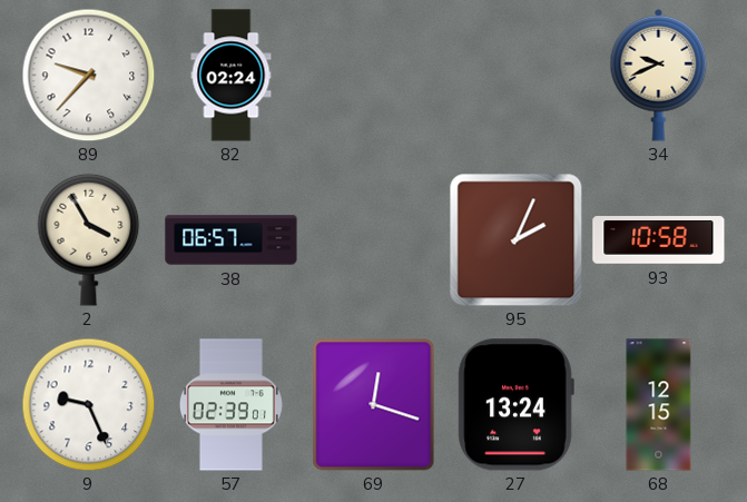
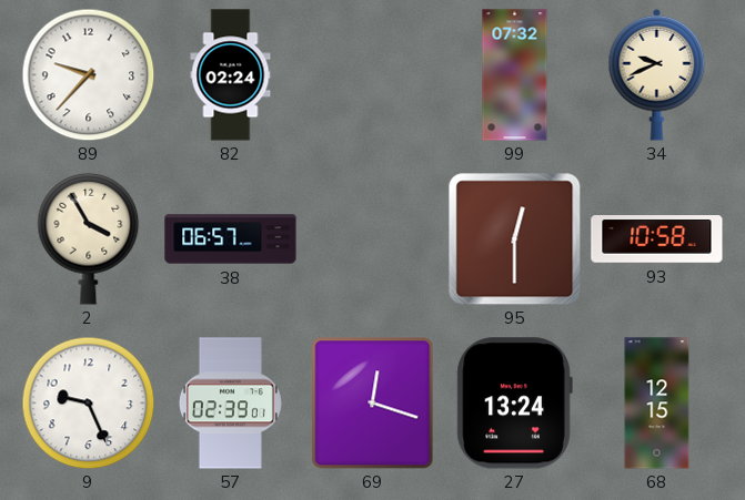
99: none -> 07:32 (515, 75)
95: 2:04 -> 12:30 (514, 238)
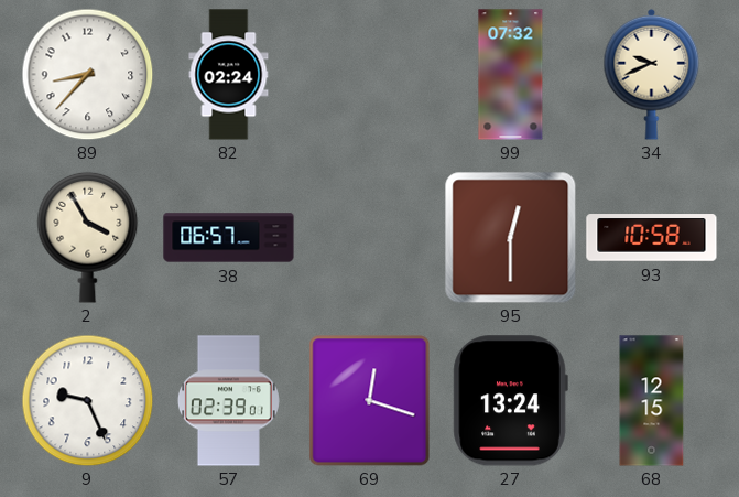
89: 9:37 -> 8:37 (87, 74)
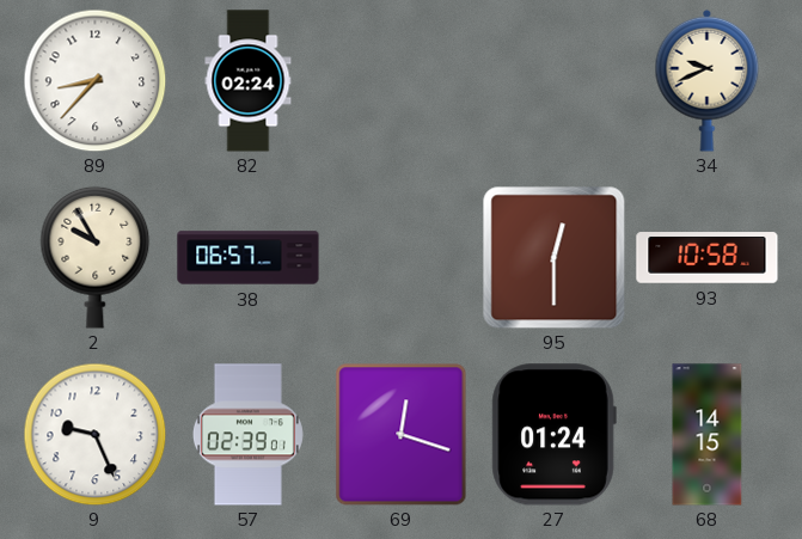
99: 07:32 -> none (511, 75)
2: 3:55 -> 9:55 (96, 257)
27: 13:24 -> 01:24 (553, 435)
68: 12:15 -> 14:15 (708, 435)
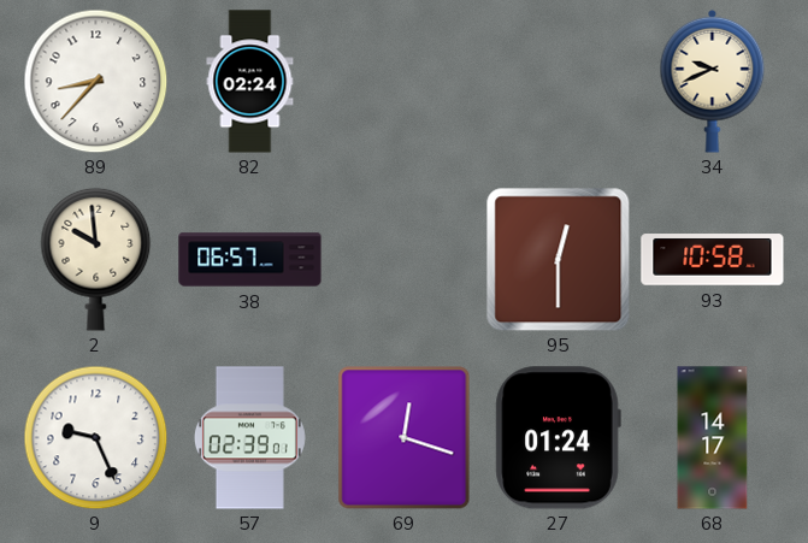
2: 9:55 -> 9:59 (96, 259)
68: 14:15 -> 14:17 (713, 438)
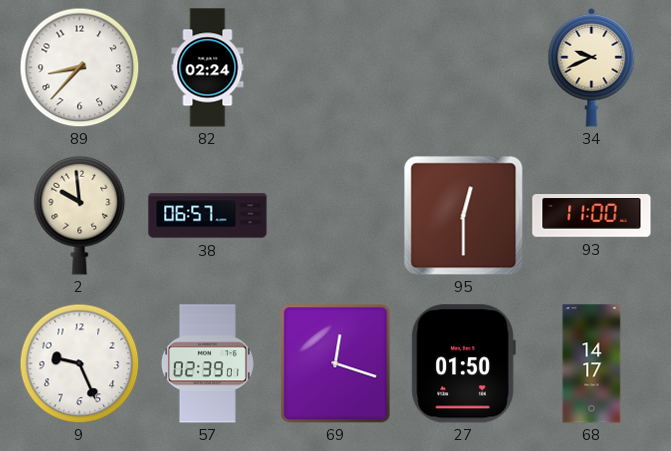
93: 10:58 -> 11:00 (592, 216)
27: 01:24 -> 01:50 (463, 364)
